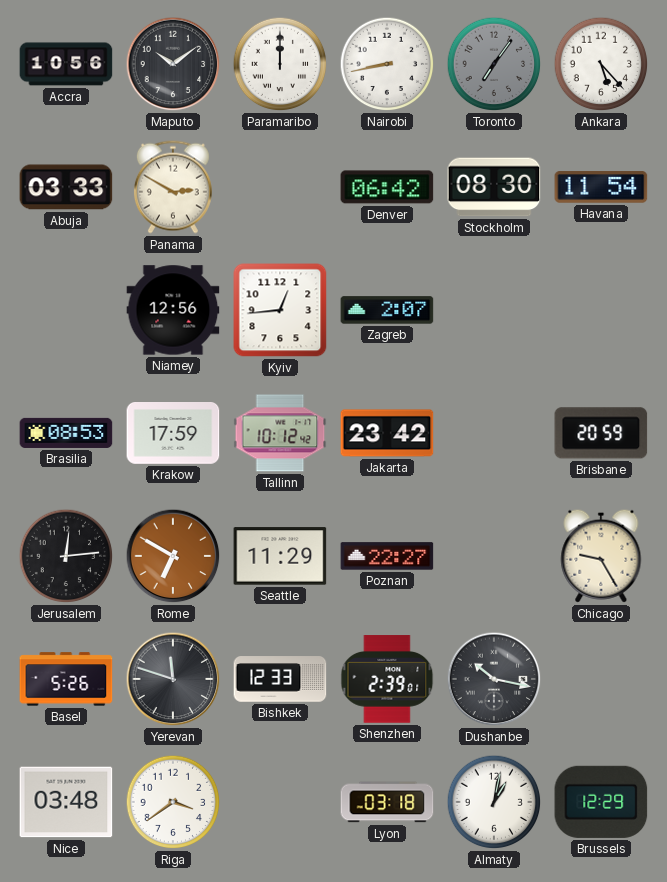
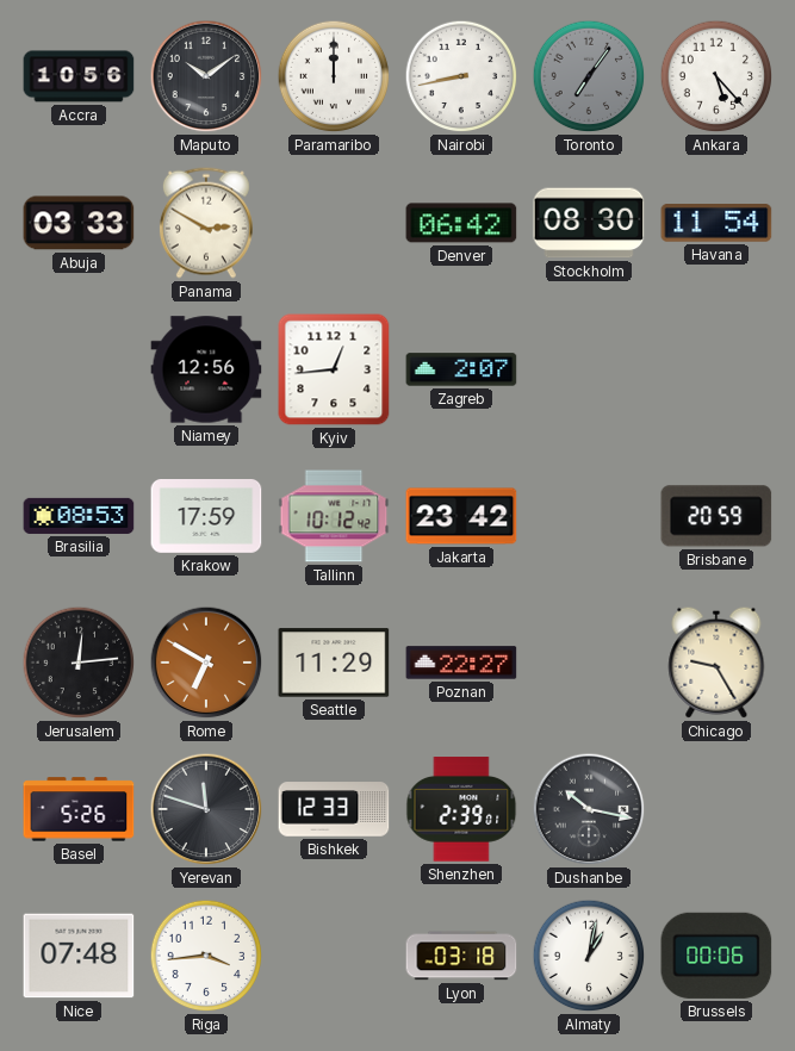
Nice: 03:48 -> 07:48 (79, 956)
Riga: 3:39 -> 3:44 (206, 956)
Brussels: 12:29 -> 00:06 (716, 956)
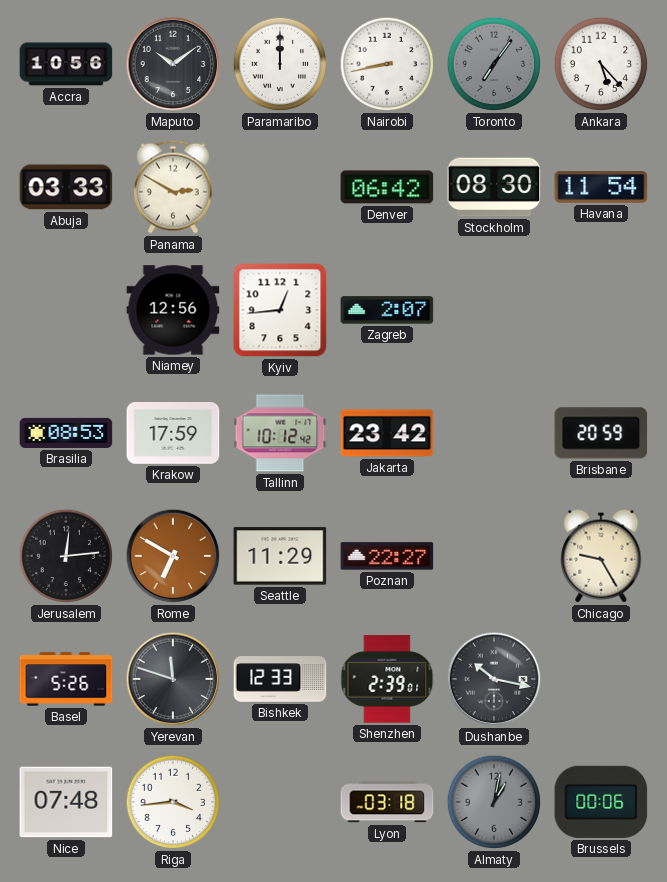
Almaty dial: white -> grey (494, 802)
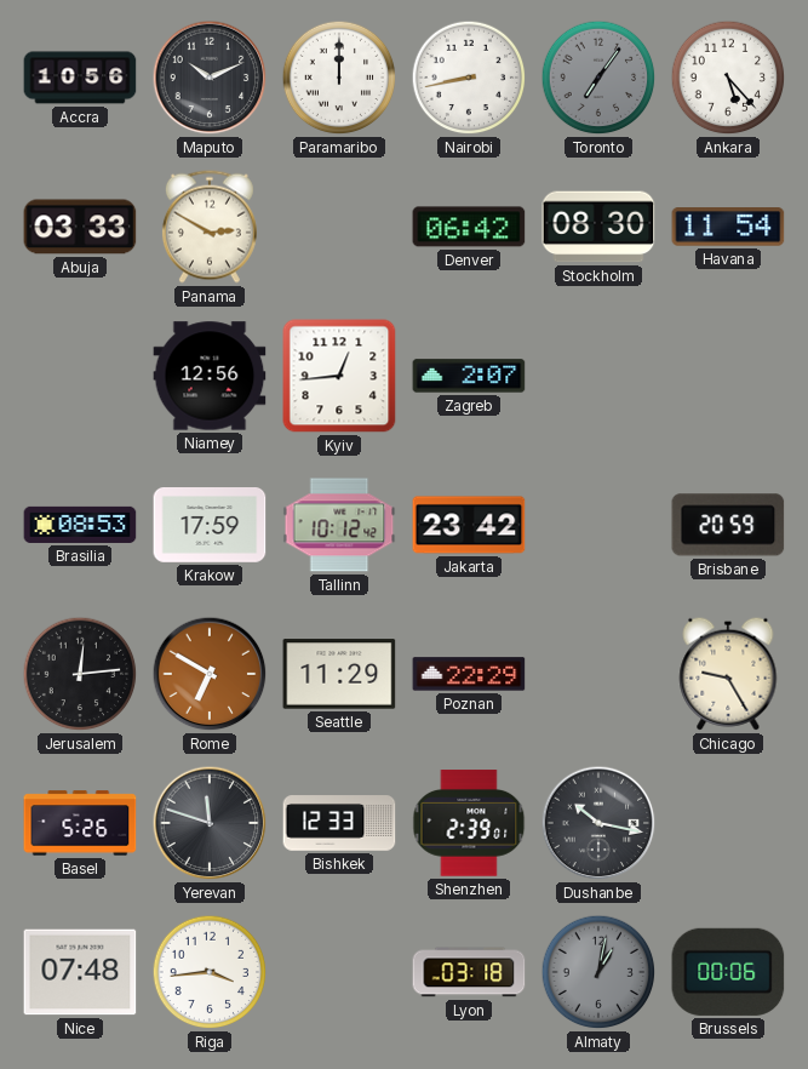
Maputo: 10:09 -> 10:11 (210, 78)
Poznan: 22:27 -> 22:29 (469, 674)
